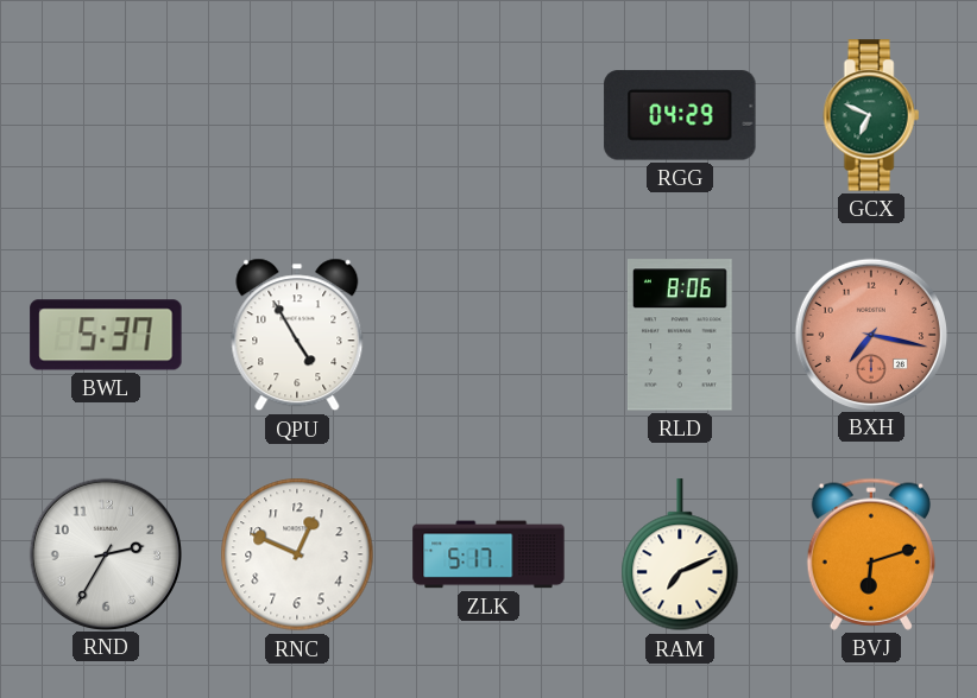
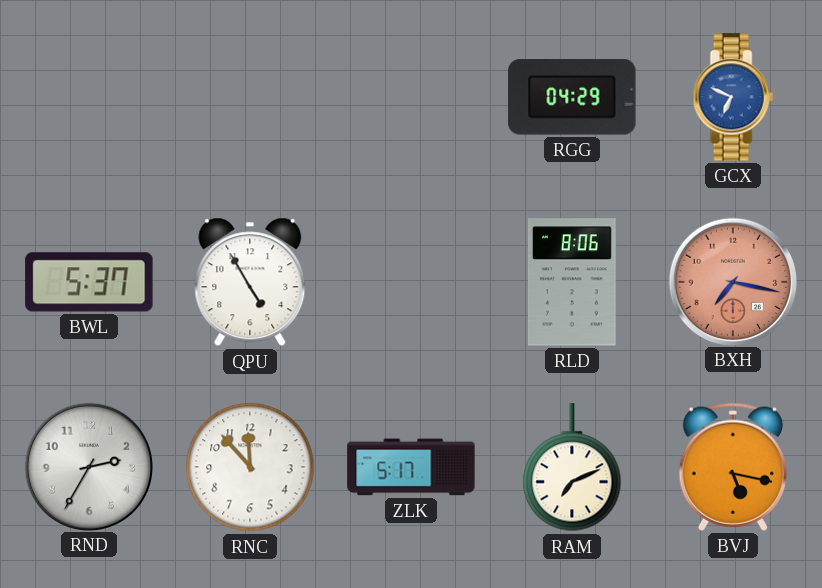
GCX dial: green -> blue (733, 97)
RNC: 12:49 -> 11:53 (250, 467)
BVJ: 6:12 -> 5:17 (733, 467)
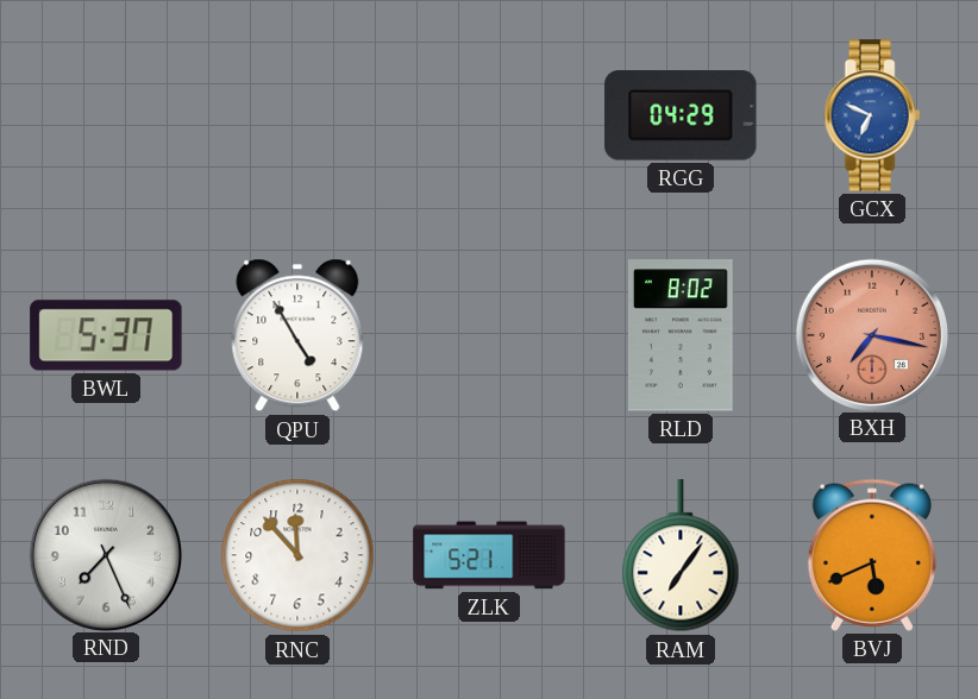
RLD: 8:06 -> 8:02 (681, 335)
RND: 2:35 -> 7:26 (105, 554)
ZLK: 5:17 -> 5:21 (489, 555)
RAM: 7:11 -> 7:06 (681, 556)
BVJ: 5:17 -> 5:41 (872, 555)
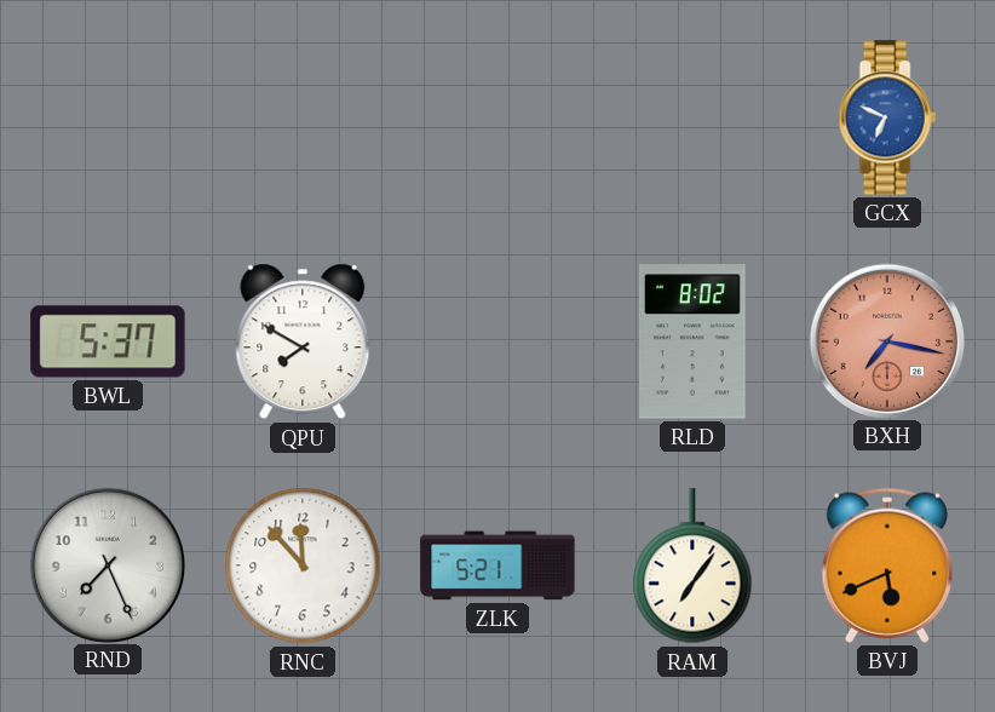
RGG: 04:29 -> none (681, 115)
QPU: 4:55 -> 7:50 (303, 341)
